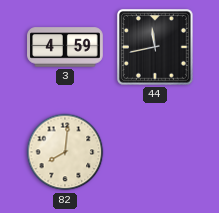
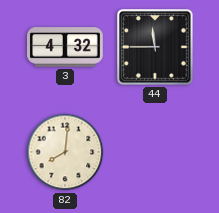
3: 4:59 -> 4:32 (65, 47)
44: 11:43 -> 11:45 (156, 48)
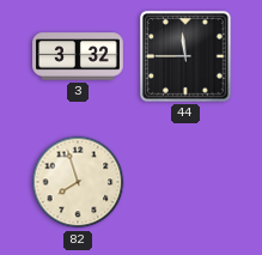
3: 4:32 -> 3:32 (78, 56)
82: 8:01 -> 7:57 (78, 182)
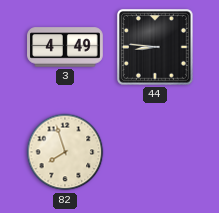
3: 3:32 -> 4:49 (65, 47)
44: 11:45 -> 8:46 (156, 48)
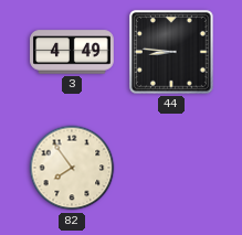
82: 7:57 -> 7:54 (72, 168)
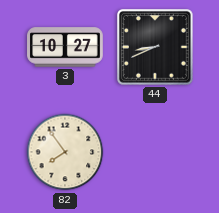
3: 4:49 -> 10:27 (65, 47)
44: 8:46 -> 8:41 (156, 48)
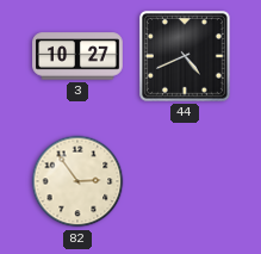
44: 8:41 -> 4:41 (186, 57)
82: 7:54 -> 2:54 (77, 181)
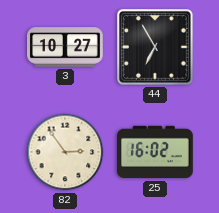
44: 4:41 -> 6:55 (156, 48)
25: none -> 16:02 (155, 152)
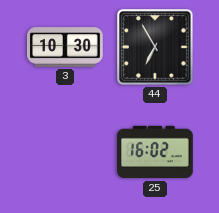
3: 10:27 -> 10:30 (65, 47)
82: 2:54 -> none (65, 152)
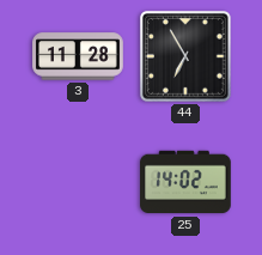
3: 10:30 -> 11:28 (78, 56)
25: 16:02 -> 14:02 (185, 182)
